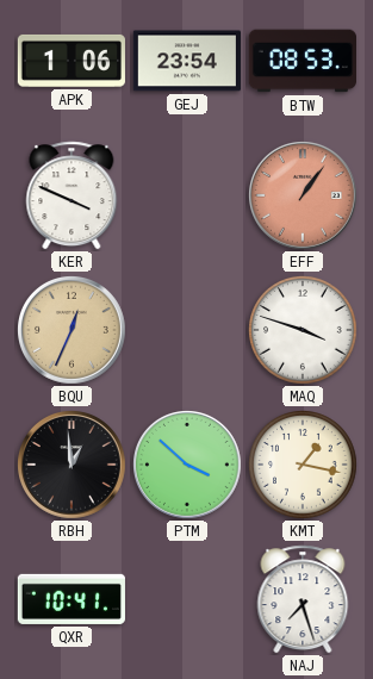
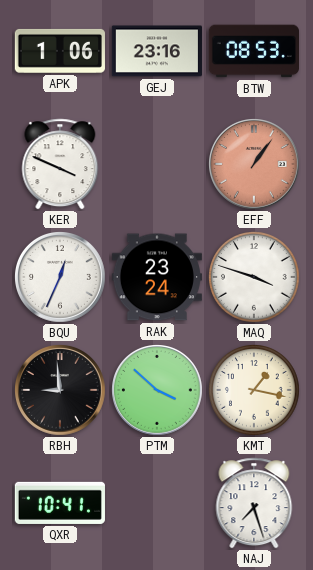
GEJ: 23:54 -> 23:16 (157, 51)
BQU dial: champagne -> white (61, 278)
RAK: none -> 23:24 (157, 277)
RBH: 12:59 -> 8:59 (61, 391)
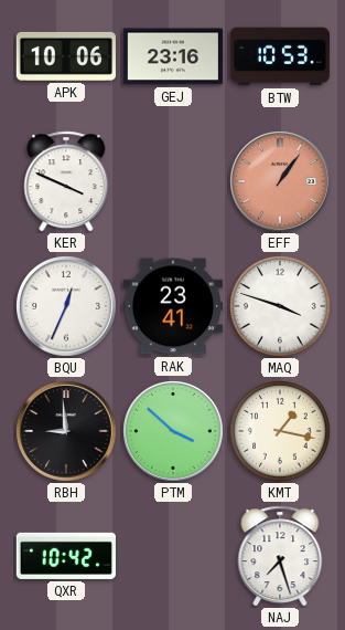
APK: 1:06 -> 10:06 (66, 56)
BTW: 08:53 -> 10:53 (279, 56)
RAK: 23:24 -> 23:41 (173, 306)
QXR: 10:41 -> 10:42 (66, 556)
